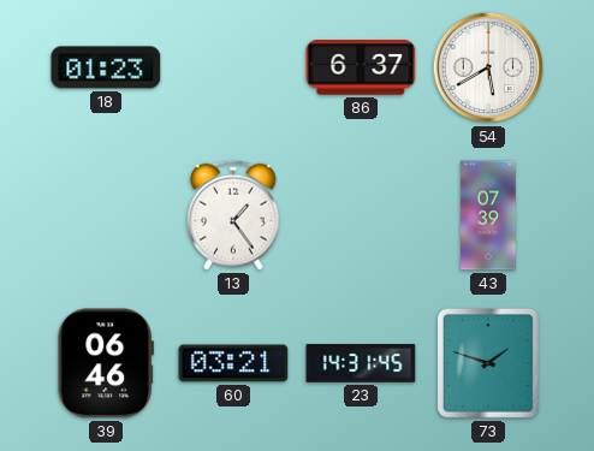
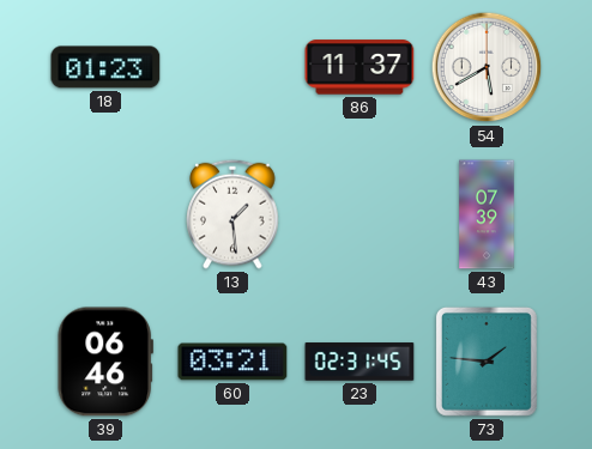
86: 6:37 -> 11:37 (360, 67)
13: 1:24 -> 1:29 (232, 214)
23: 14:31 -> 02:31 (360, 362)
73: 1:48 -> 1:46 (487, 362)
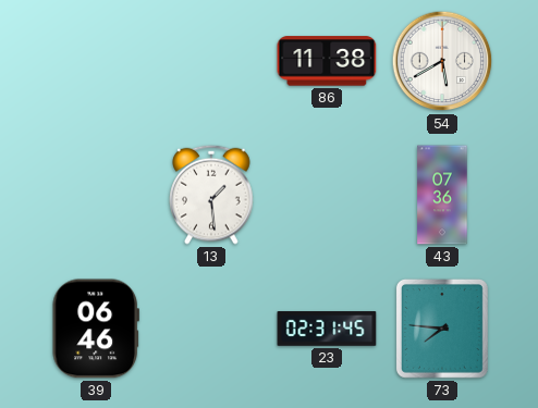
18: 01:23 -> none (105, 67)
86: 11:37 -> 11:38 (327, 61)
43: 07:39 -> 07:36 (442, 195)
60: 03:21 -> none (232, 362)
73: 1:46 -> 7:46 (442, 329)
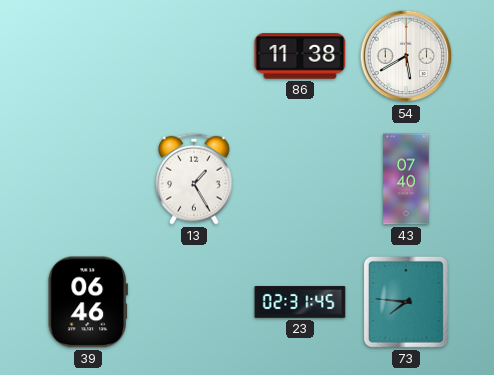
13: 1:29 -> 1:25 (194, 179)
43: 07:36 -> 07:40 (406, 179)
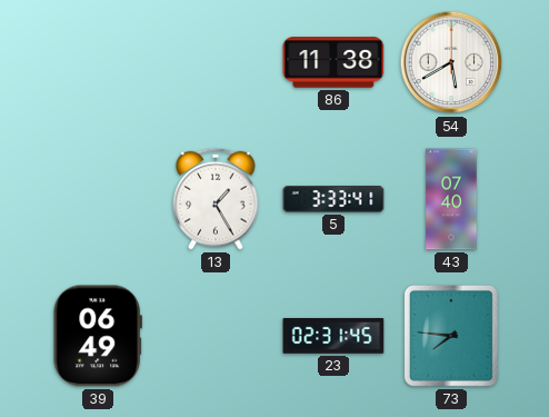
5: none -> 3:33 (333, 199)
39: 06:46 -> 06:49 (98, 336)
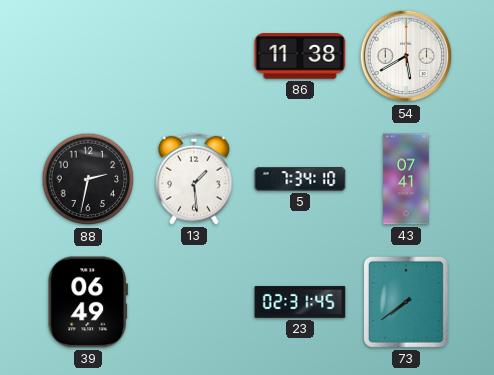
88: none -> 2:32 (88, 179)
13: 1:25 -> 1:29 (194, 179)
5: 3:33 -> 7:34 (300, 179)
43: 07:40 -> 07:41 (406, 179)
73: 7:46 -> 7:39 (406, 302)
